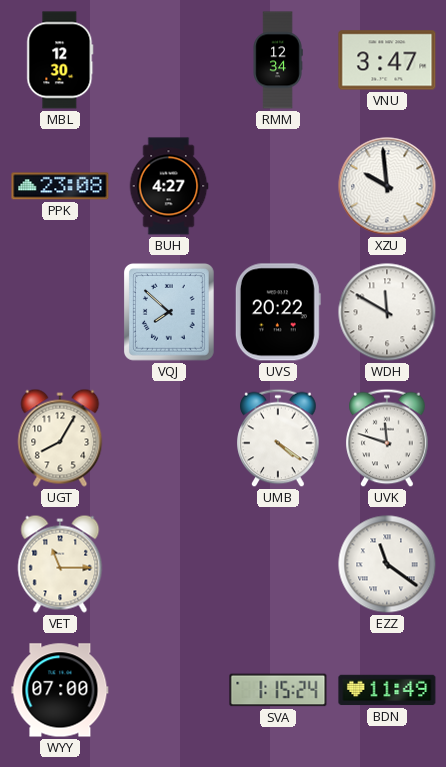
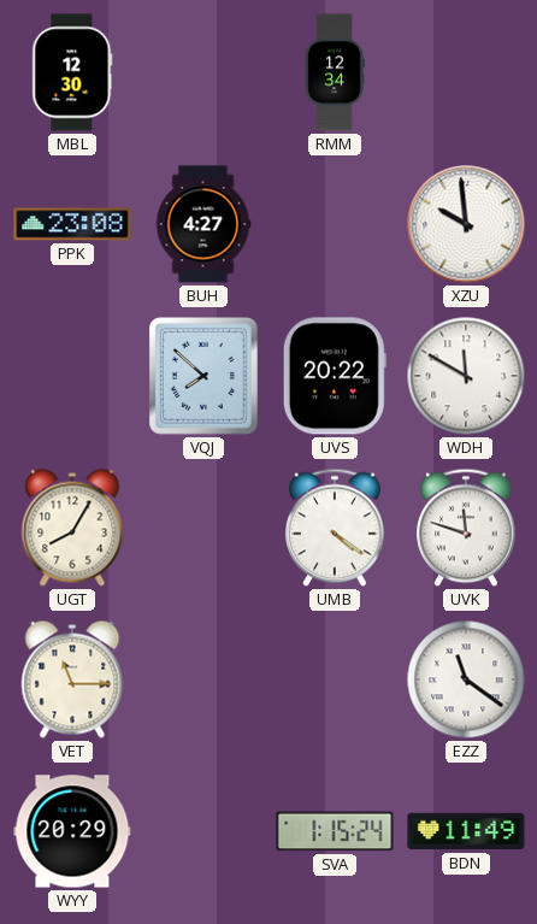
VNU: 3:47 -> none (387, 60)
WYY: 07:00 -> 20:29 (72, 831)
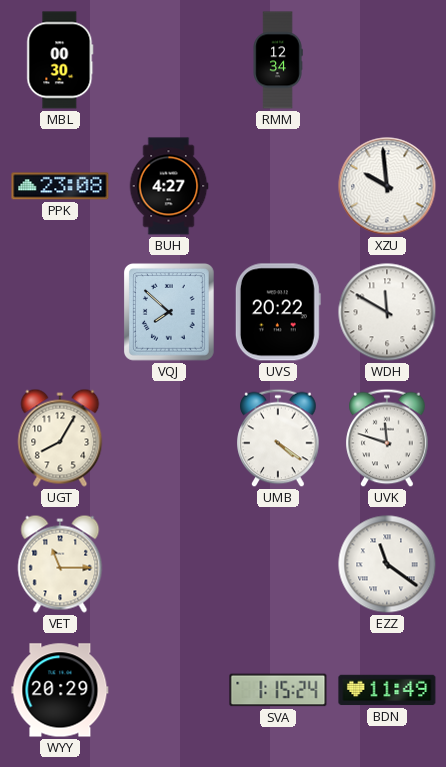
MBL: 12:30 -> 00:30 (60, 60)
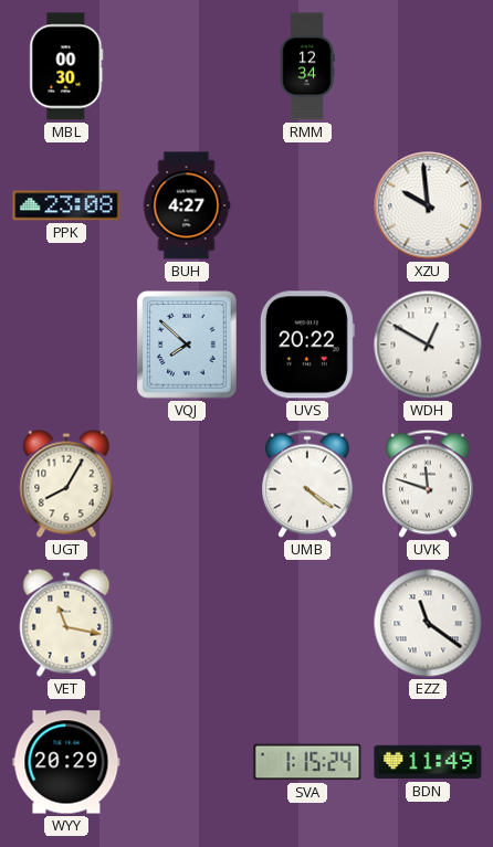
WDH: 11:50 -> 12:50 (428, 345)
VET: 11:15 -> 11:17 (66, 623)
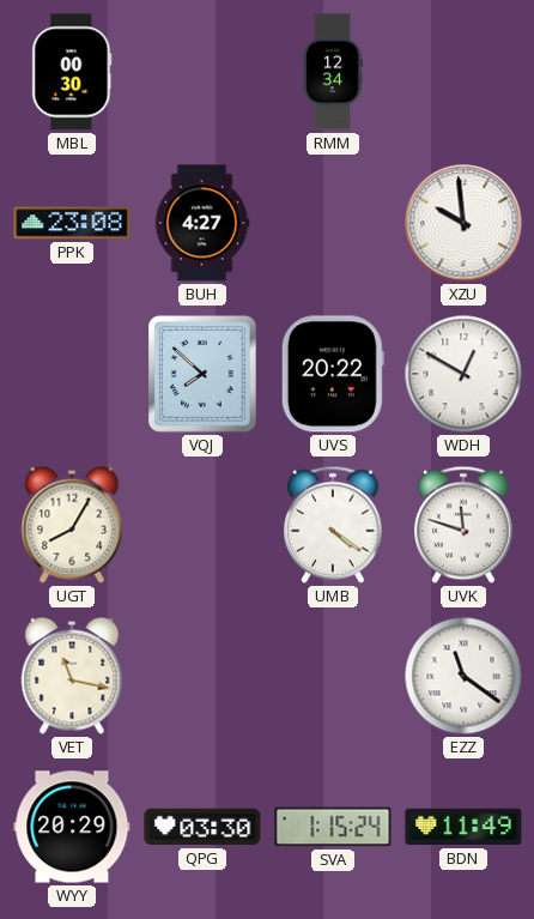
QPG: none -> 03:30 (202, 827)
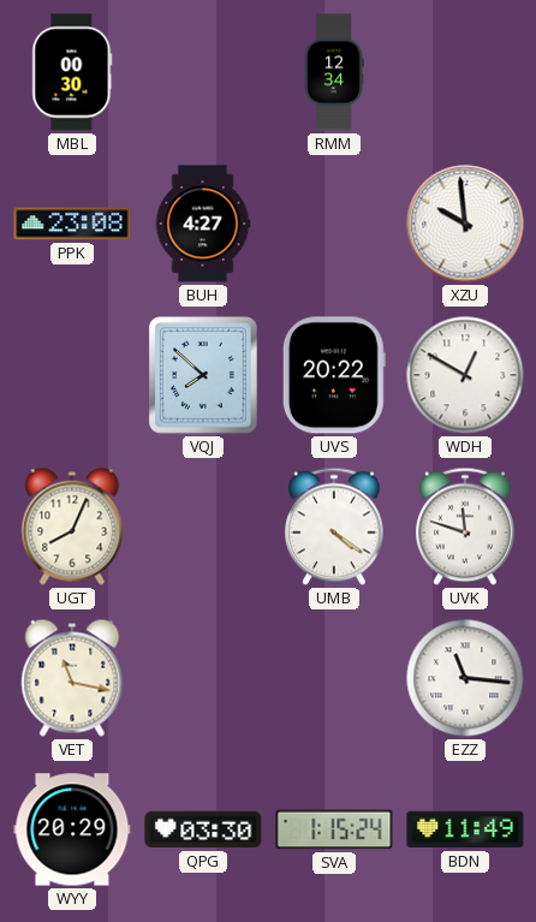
UGT: 8:05 -> 8:04 (72, 527)
EZZ: 11:21 -> 11:16 (465, 678)
